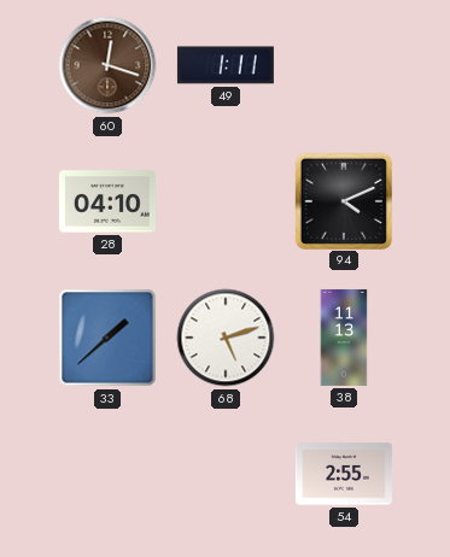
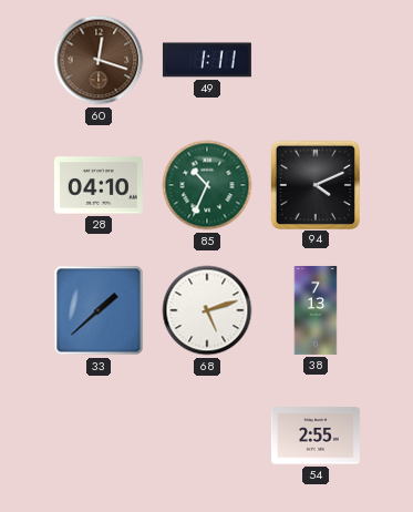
85: none -> 10:34 (207, 185)
38: 11:13 -> 7:13 (316, 310)
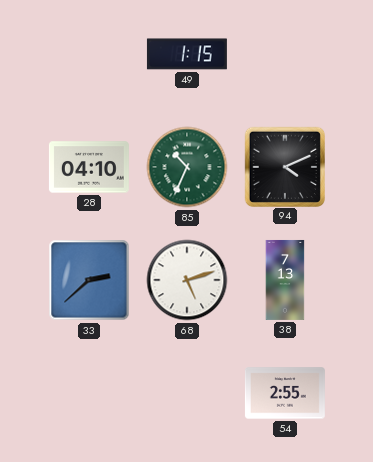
60: 12:18 -> none (99, 60)
49: 1:11 -> 1:15 (187, 54)
33: 1:38 -> 2:38 (89, 280)
